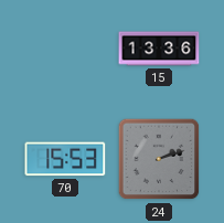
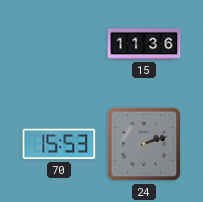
15: 13:36 -> 11:36 (144, 44)
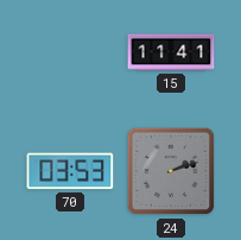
15: 11:36 -> 11:41 (171, 52)
70: 15:53 -> 03:53 (70, 171)
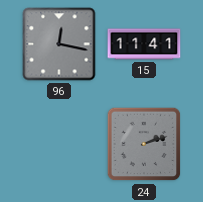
96: none -> 12:17 (59, 44)
70: 03:53 -> none (70, 171)
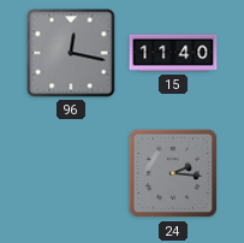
15: 11:41 -> 11:40 (173, 53)
24: 2:12 -> 2:16 (173, 173)
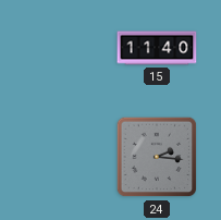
96: 12:17 -> none (71, 53)
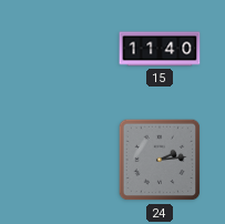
24: 2:16 -> 2:14 (160, 160)
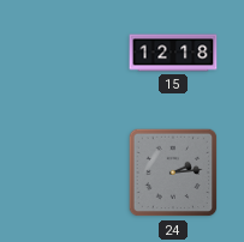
15: 11:40 -> 12:18 (173, 53)
